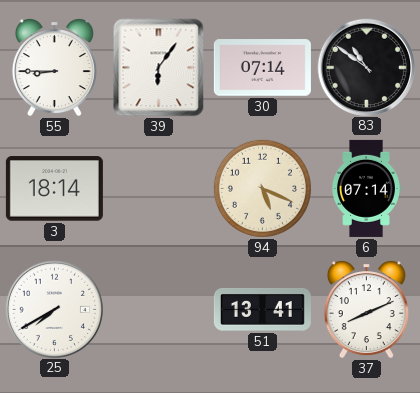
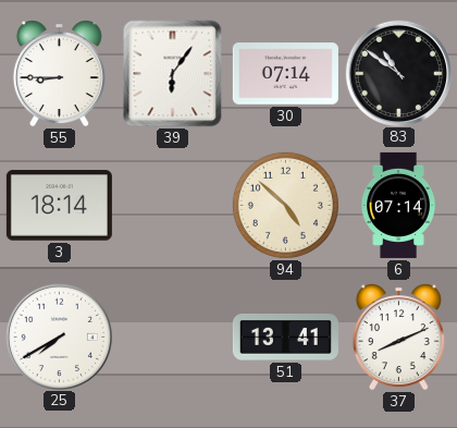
94: 5:19 -> 4:52 (285, 205)
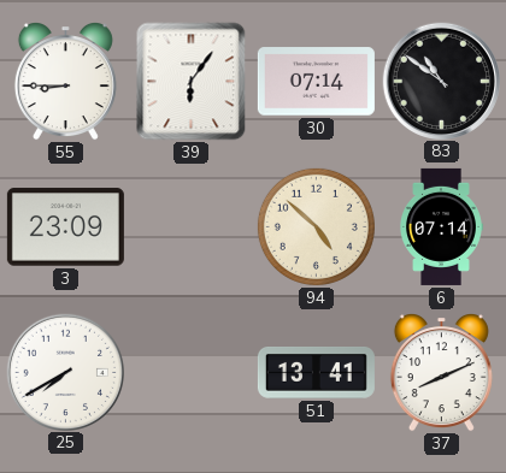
3: 18:14 -> 23:09 (65, 227)
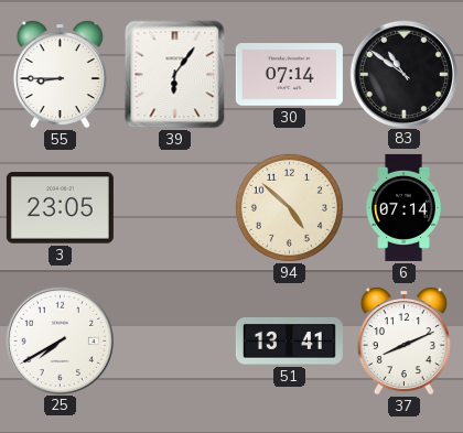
3: 23:09 -> 23:05 (60, 208)
